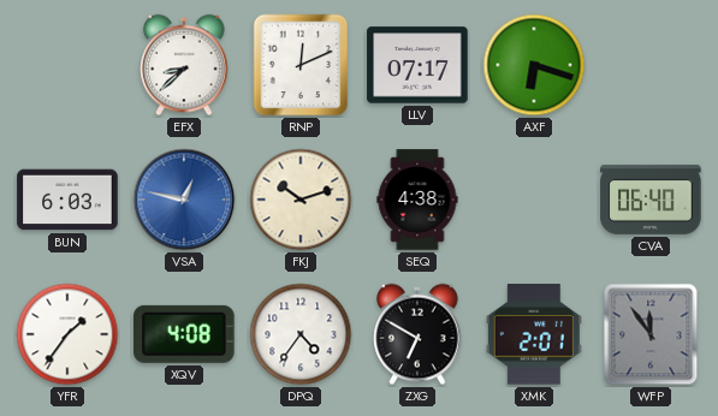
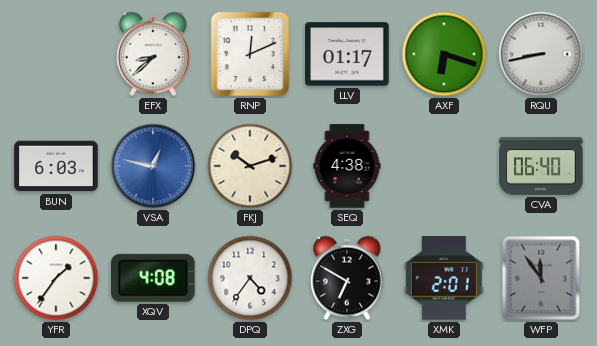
LLV: 07:17 -> 01:17 (347, 54)
RQU: none -> 8:43 (541, 54)
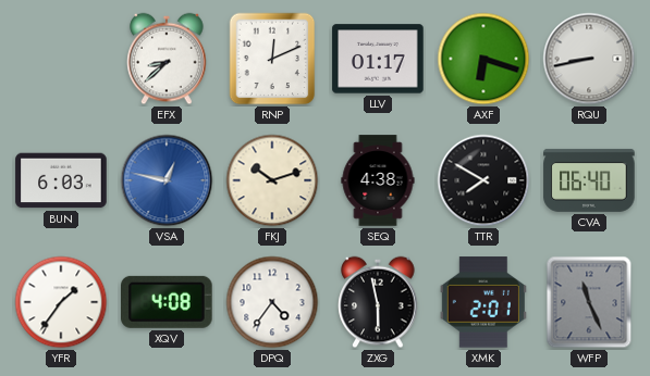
TTR: none -> 7:50 (483, 180)
ZXG: 6:50 -> 5:58 (378, 302)
WFP: 11:54 -> 11:26 (589, 302)
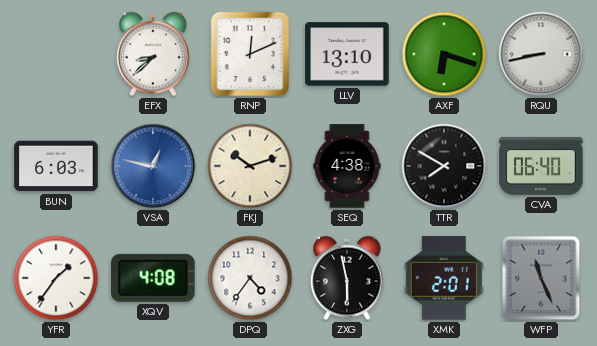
LLV: 01:17 -> 13:10 (347, 54)
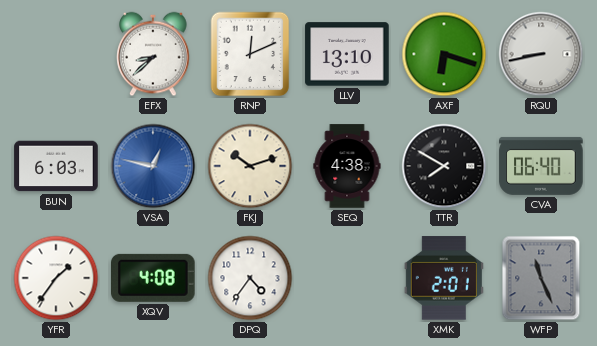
ZXG: 5:58 -> none (347, 278)
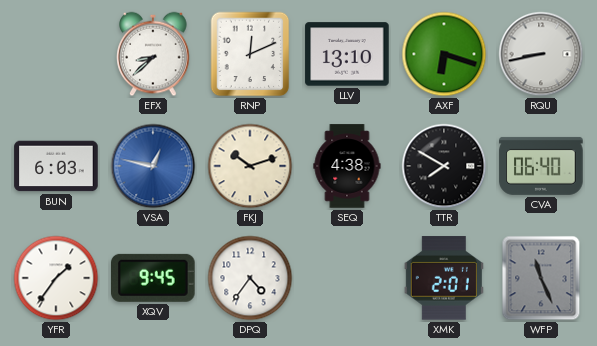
XQV: 4:08 -> 9:45 (154, 278)
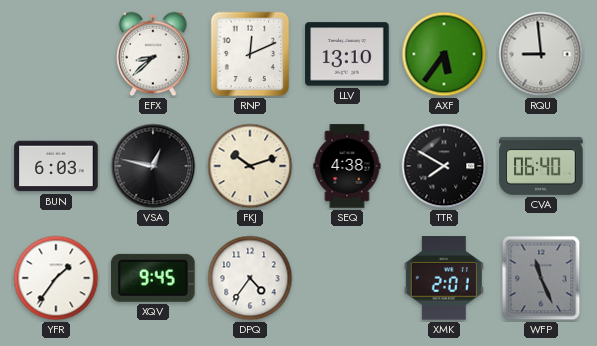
AXF: 6:18 -> 5:36 (444, 54)
RQU: 8:43 -> 8:59 (541, 54)
VSA dial: blue -> black (153, 166)
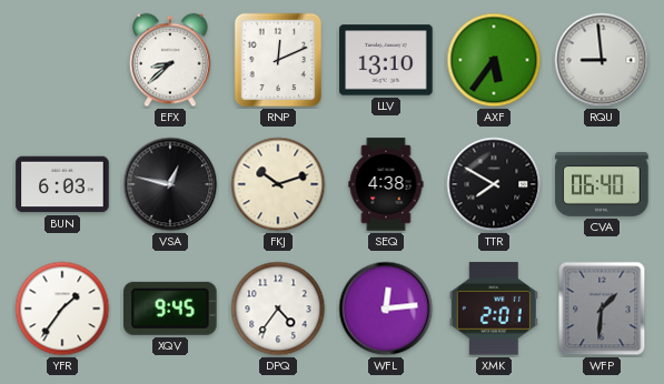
WFL: none -> 12:14 (386, 309)
WFP: 11:26 -> 1:31 (602, 309)
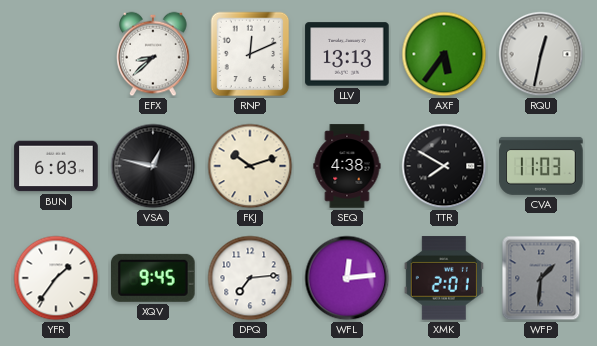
LLV: 13:10 -> 13:13 (347, 54)
RQU: 8:59 -> 12:32 (541, 54)
CVA: 06:40 -> 11:03 (541, 166)
DPQ: 4:36 -> 7:14 (250, 278)
